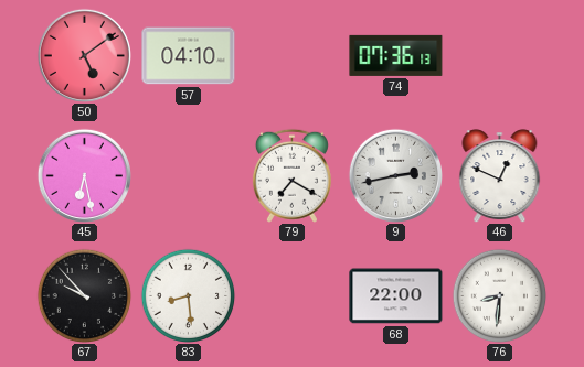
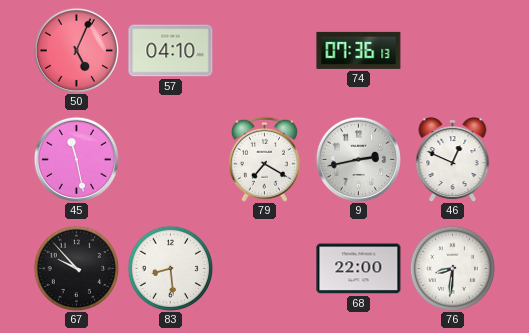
50: 5:09 -> 5:04 (76, 50)
45: 6:28 -> 11:28 (76, 159)
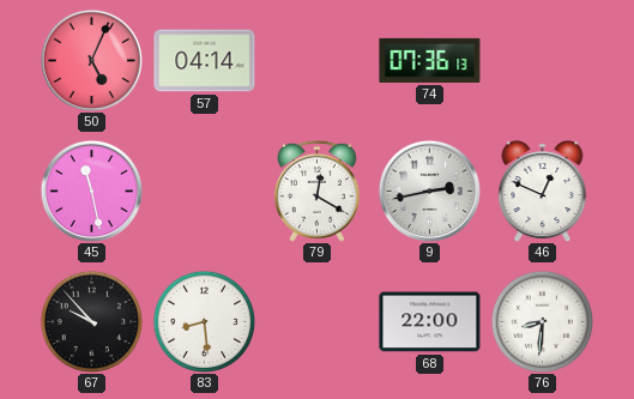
57: 04:10 -> 04:14 (205, 61)
79: 7:20 -> 12:20 (316, 191)
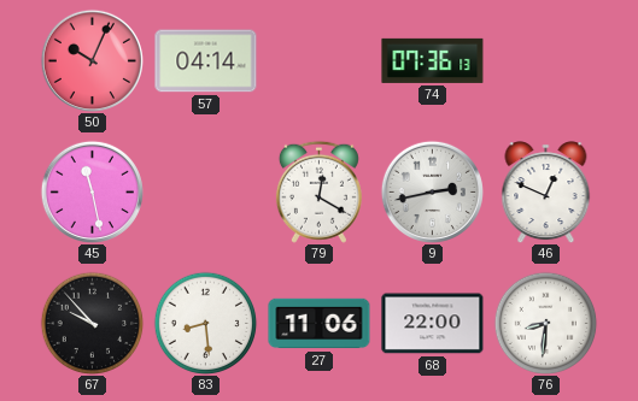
50: 5:04 -> 10:04 (92, 60)
27: none -> 11:06 (320, 324)
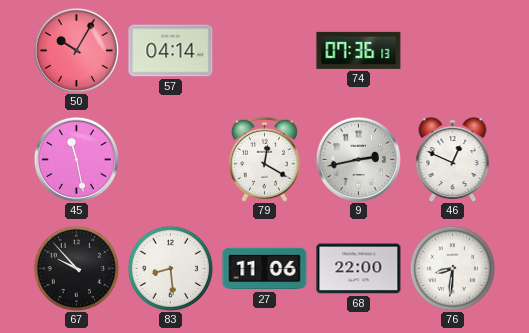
50: 10:04 -> 10:05 (76, 50)
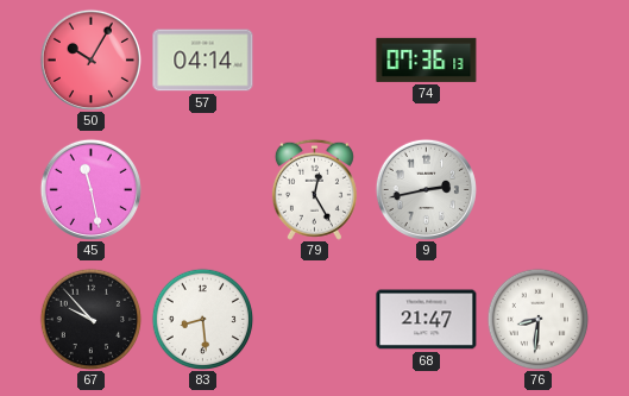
79: 12:20 -> 12:25 (314, 189)
46: 12:49 -> none (453, 160)
27: 11:06 -> none (265, 269)
68: 22:00 -> 21:47 (427, 320)
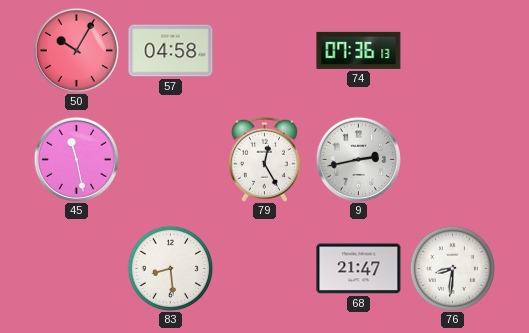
57: 04:14 -> 04:58 (171, 51)
67: 9:53 -> none (90, 319)
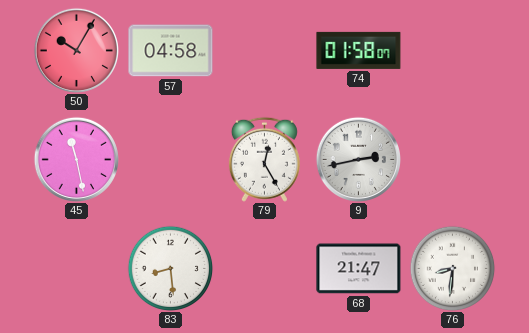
74: 07:36 -> 01:58 (359, 50)
